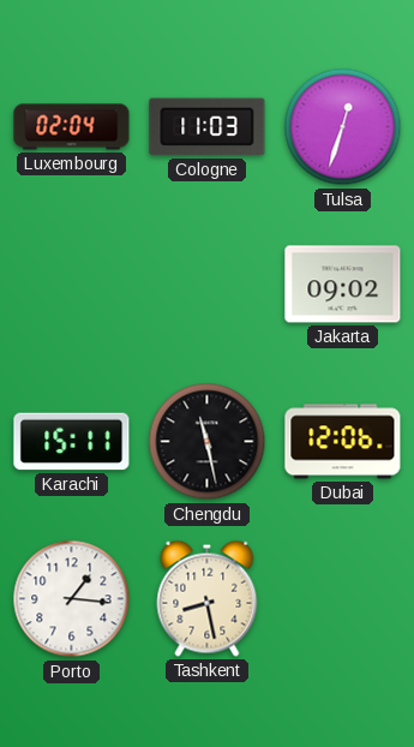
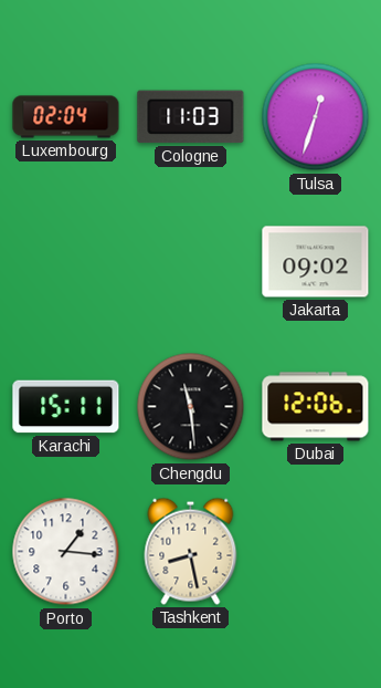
Chengdu: 11:28 -> 11:29 (191, 407)
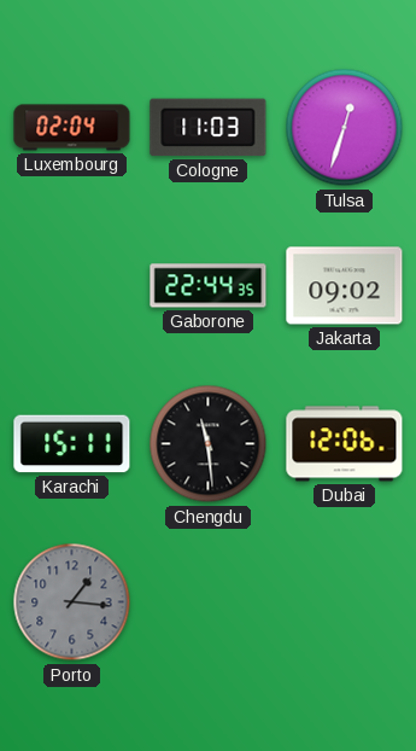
Gaborone: none -> 22:44 (209, 286)
Porto dial: white -> grey (72, 602)
Tashkent: 8:28 -> none (191, 551)
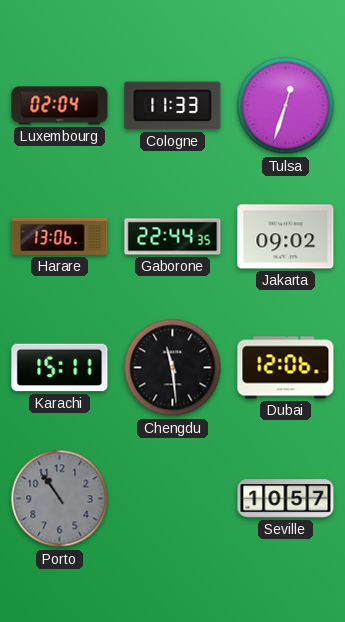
Cologne: 11:03 -> 11:33 (173, 106)
Harare: none -> 13:06 (60, 236)
Porto: 1:16 -> 10:54 (60, 499)
Seville: none -> 10:57 (286, 499)
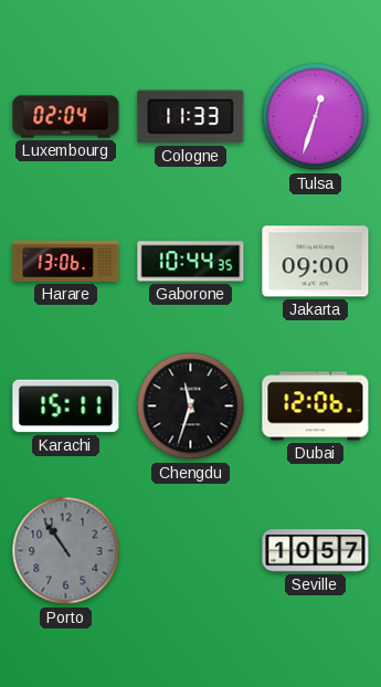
Gaborone: 22:44 -> 10:44 (191, 262)
Jakarta: 09:02 -> 09:00 (316, 262)
Chengdu: 11:29 -> 11:33 (191, 406)
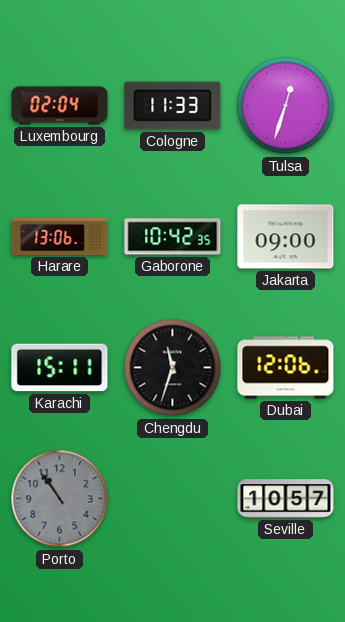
Gaborone: 10:44 -> 10:42 (173, 237)
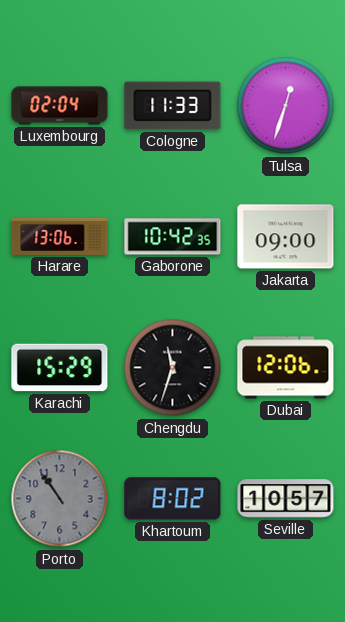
Karachi: 15:11 -> 15:29 (60, 368)
Khartoum: none -> 8:02 (173, 499)
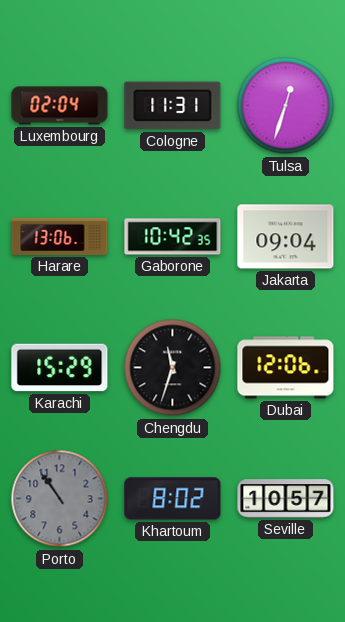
Cologne: 11:33 -> 11:31 (173, 106)
Jakarta: 09:00 -> 09:04 (286, 237)
